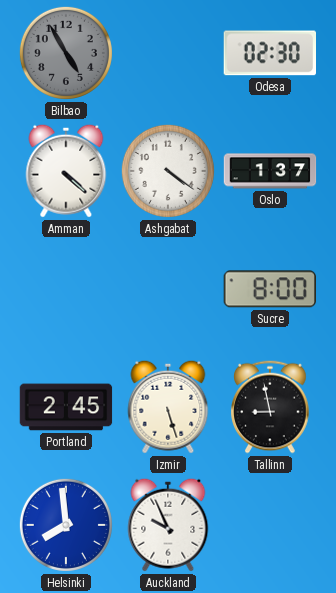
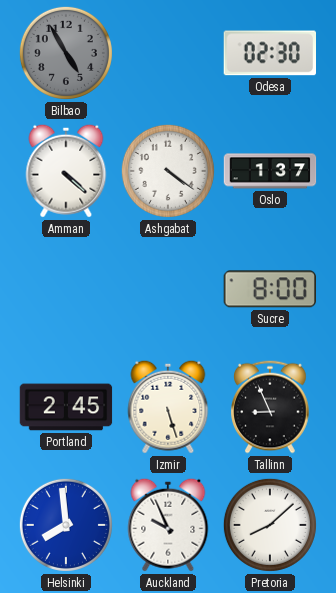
Tallinn: 8:58 -> 8:56 (270, 407)
Pretoria: none -> 8:08 (270, 525)
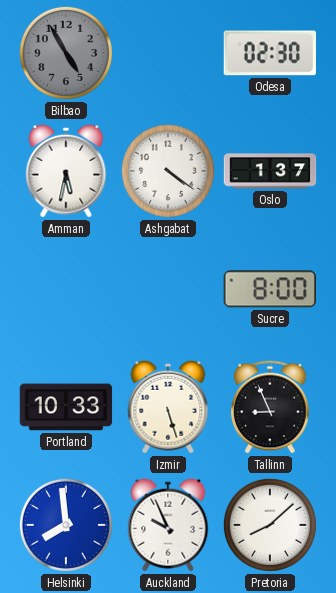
Amman: 4:22 -> 5:32 (66, 171)
Portland: 2:45 -> 10:33 (66, 407)
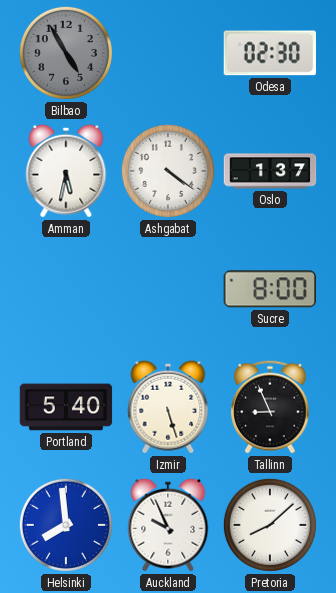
Portland: 10:33 -> 5:40 (66, 407)
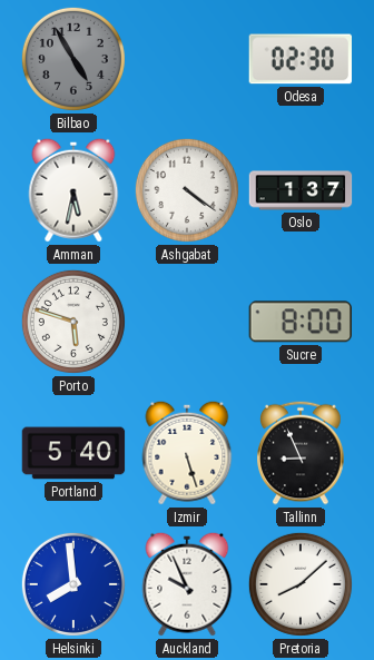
Porto: none -> 5:48 (73, 322)
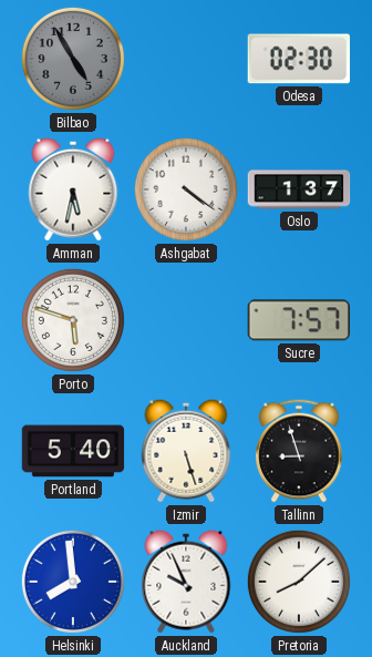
Sucre: 8:00 -> 7:57 (298, 320)
Tallinn: 8:56 -> 8:57 (299, 451)
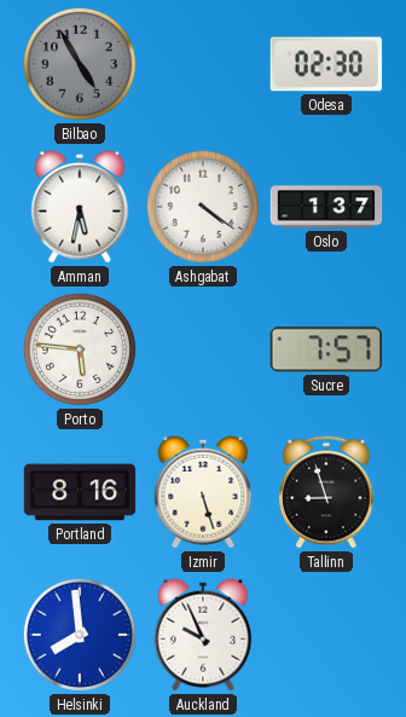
Porto: 5:48 -> 5:46 (80, 349)
Portland: 5:40 -> 8:16 (80, 492)
Pretoria: 8:08 -> none (299, 582)
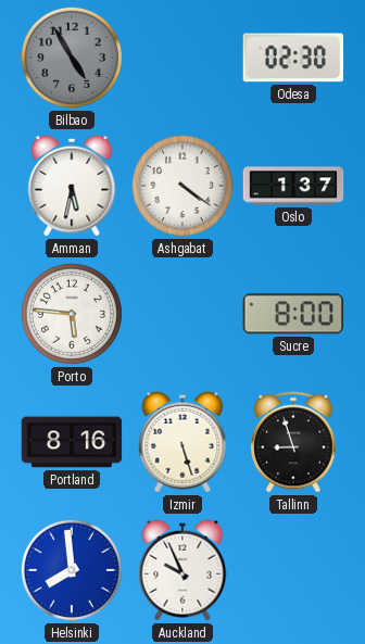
Sucre: 7:57 -> 8:00 (292, 314)
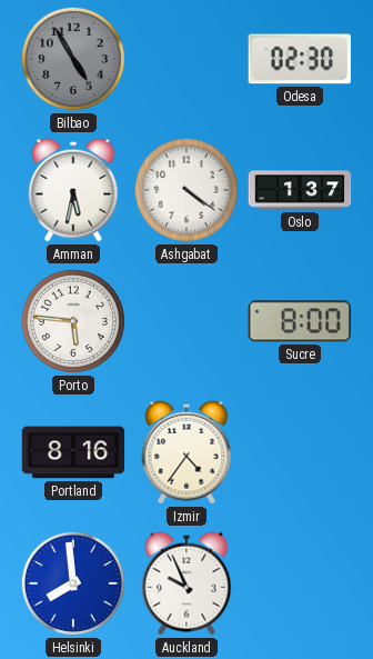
Izmir: 5:27 -> 4:36 (186, 452)
Tallinn: 8:57 -> none (293, 442)
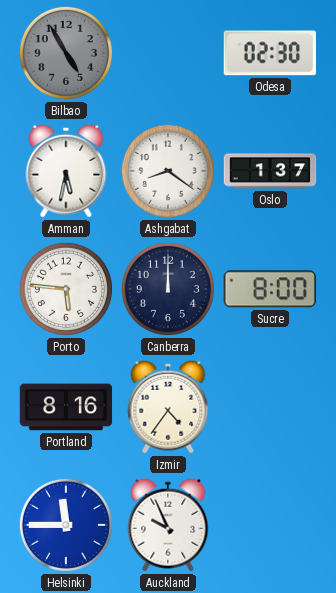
Ashgabat: 4:21 -> 8:21 (168, 171)
Canberra: none -> 12:00 (168, 289)
Helsinki: 7:59 -> 11:45 (66, 525)
